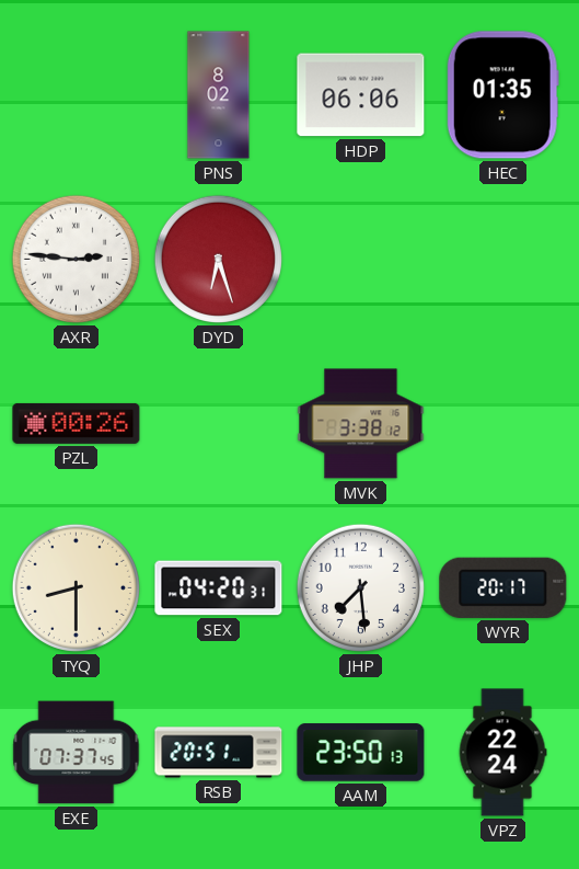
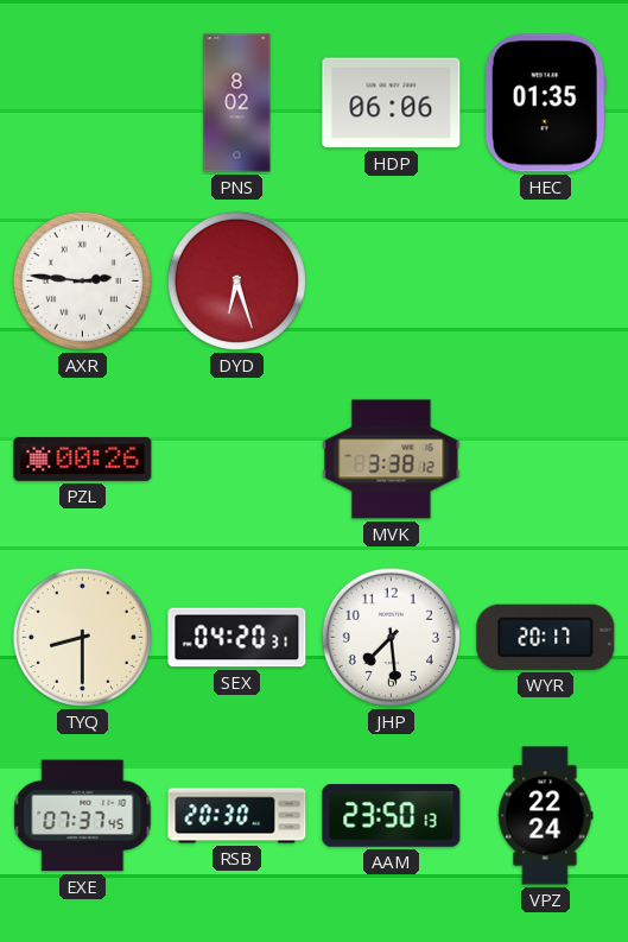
RSB: 20:51 -> 20:30 (237, 816)
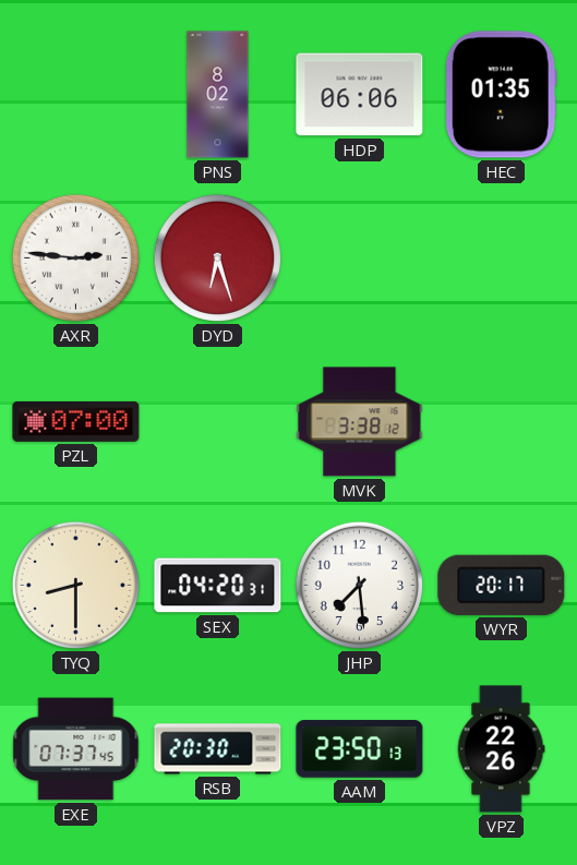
PZL: 00:26 -> 07:00 (76, 421)
VPZ: 22:24 -> 22:26 (501, 749)
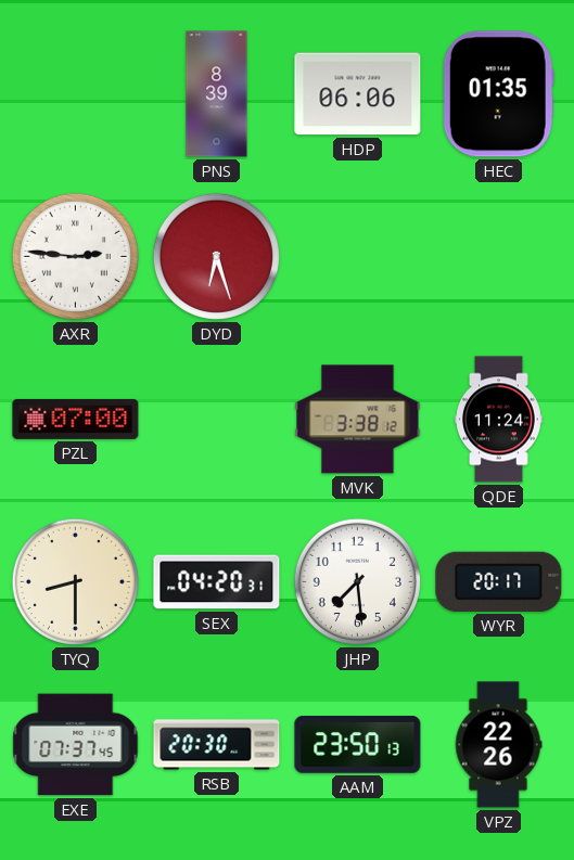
PNS: 8:02 -> 8:39 (217, 94)
QDE: none -> 11:24 (499, 420)
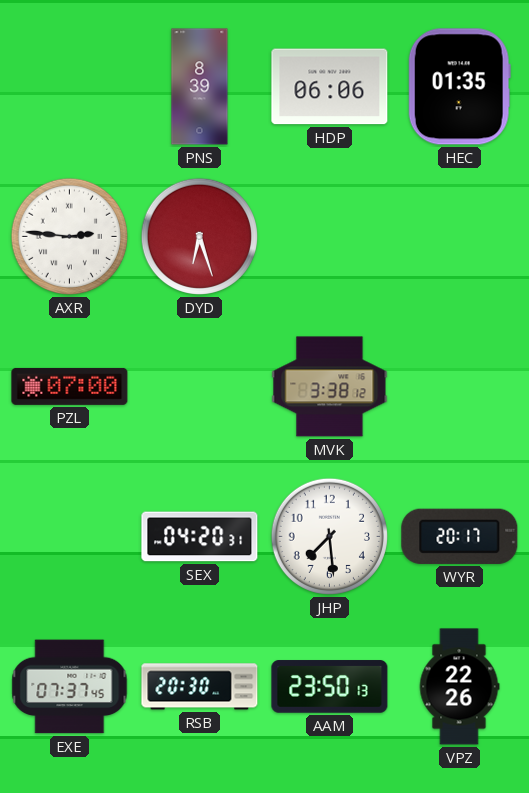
QDE: 11:24 -> none (499, 420)
TYQ: 8:30 -> none (75, 581)
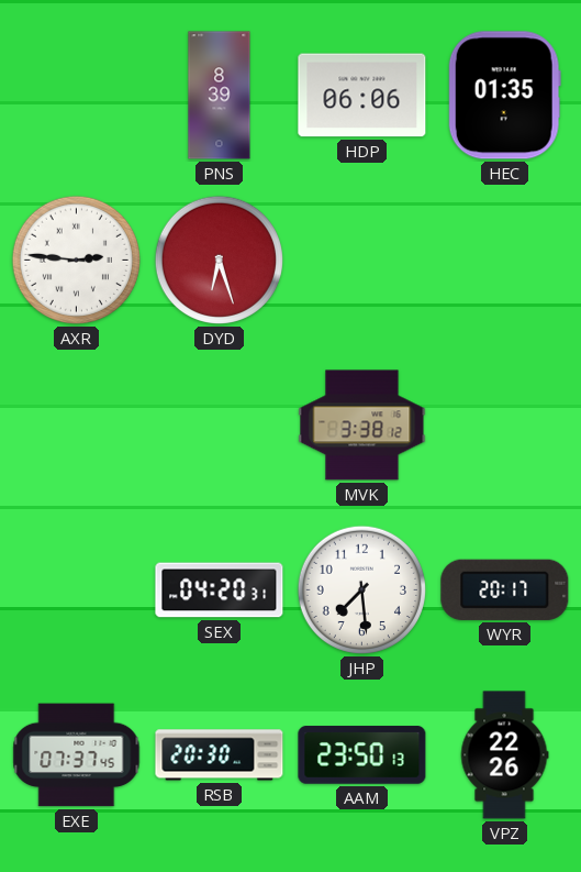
PZL: 07:00 -> none (70, 386)
